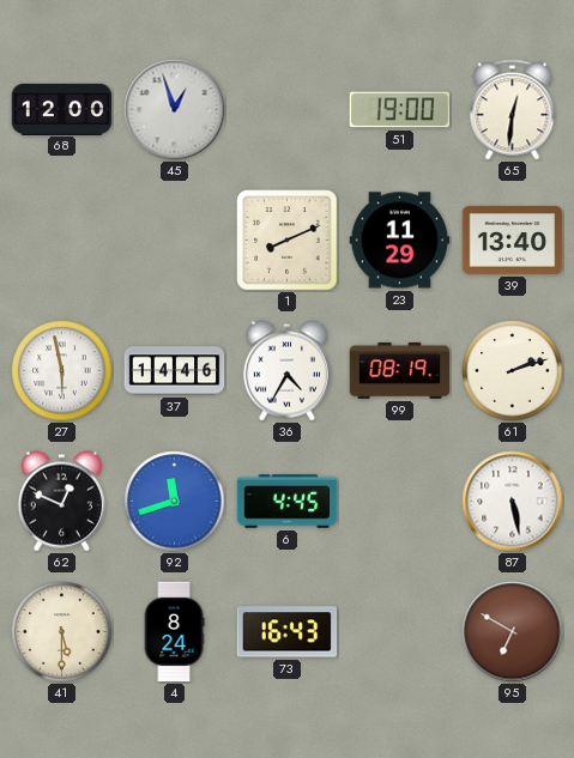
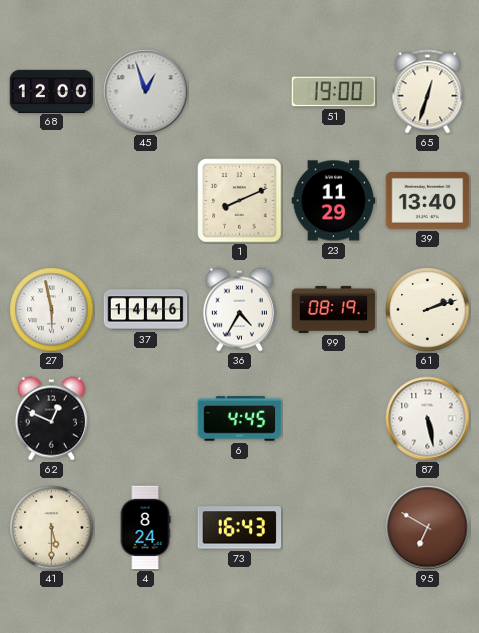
65: 12:31 -> 12:33 (428, 92)
92: 11:42 -> none (175, 502)
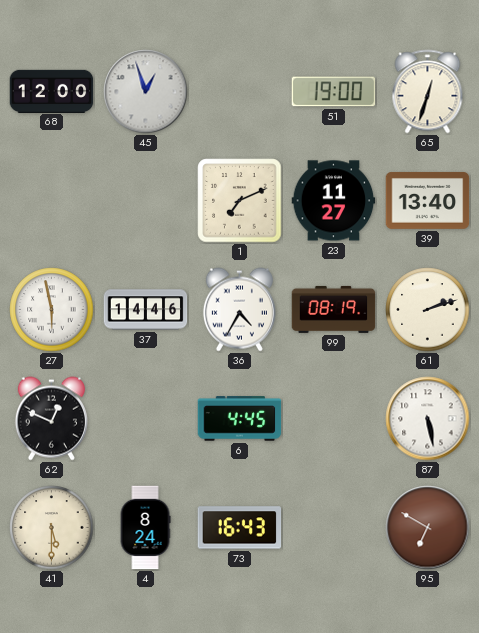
1: 8:11 -> 7:11 (240, 201)
23: 11:29 -> 11:27 (334, 201)
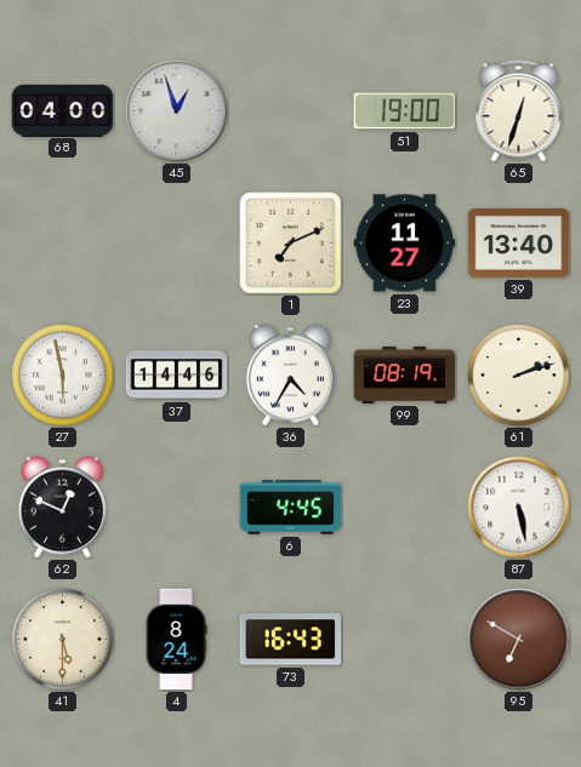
68: 12:00 -> 04:00 (63, 110)
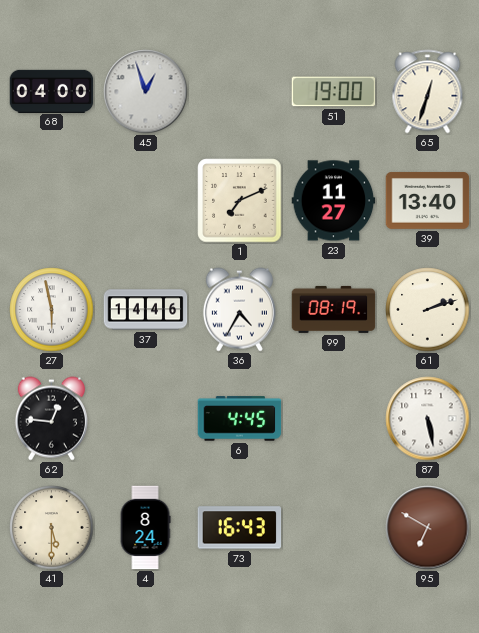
62: 12:49 -> 12:46 (51, 419)
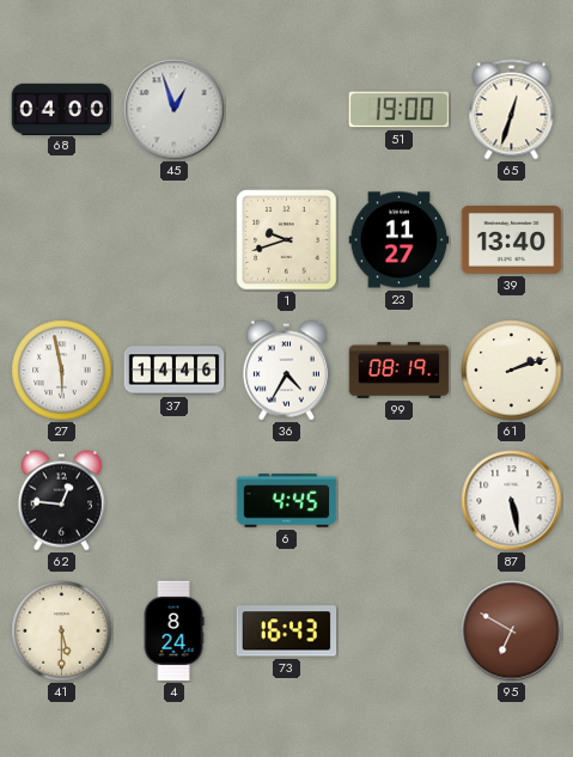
1: 7:11 -> 9:42 (287, 240)
